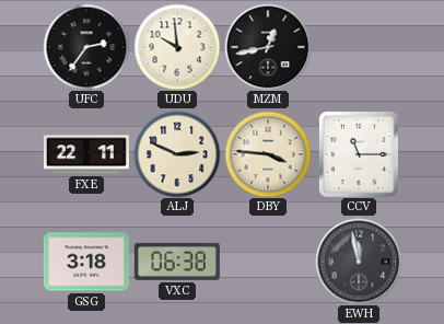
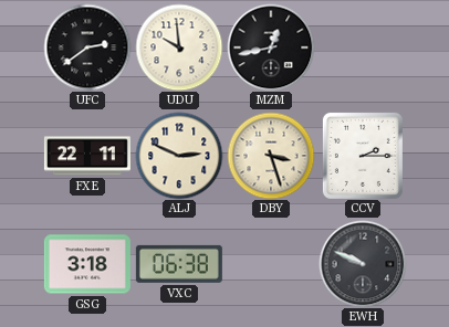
UFC: 2:36 -> 2:39 (87, 48)
DBY: 3:46 -> 3:27 (271, 156)
CCV: 11:15 -> 2:15 (363, 156)
EWH: 11:58 -> 9:49 (363, 264)
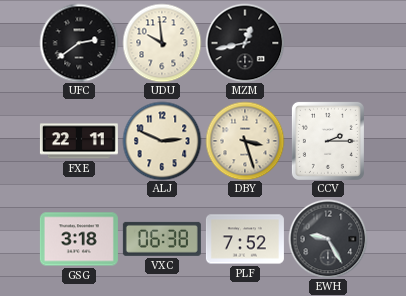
PLF: none -> 7:52 (245, 239)
EWH: 9:49 -> 9:25 (328, 239)
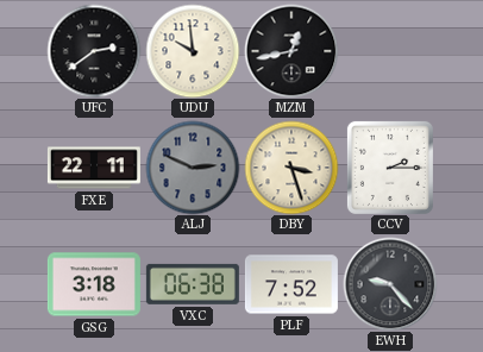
ALJ dial: cream -> grey (193, 168)
EWH: 9:25 -> 9:23 (390, 284)
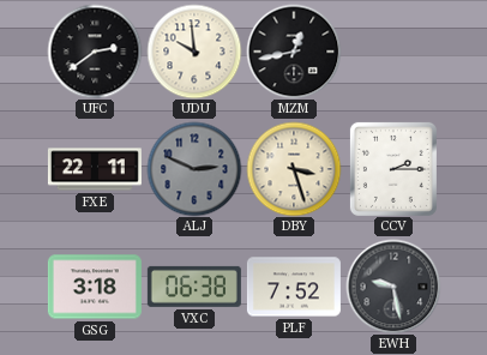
EWH: 9:23 -> 9:28 (393, 287)
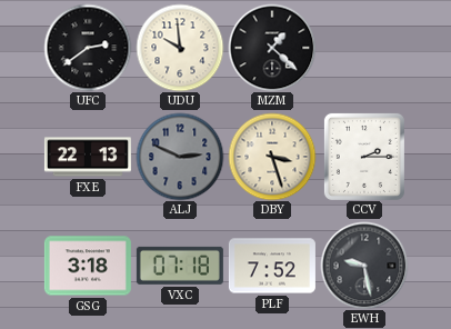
MZM: 12:43 -> 1:22 (272, 48)
FXE: 22:11 -> 22:13 (88, 157)
VXC: 06:38 -> 07:18 (180, 266)
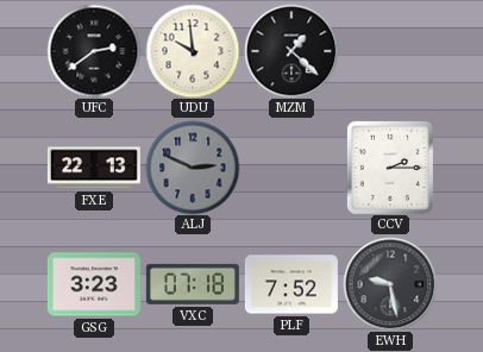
DBY: 3:27 -> none (272, 157)
GSG: 3:18 -> 3:23 (94, 284)
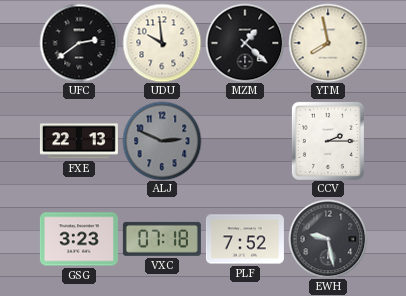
YTM: none -> 7:58 (328, 43)
